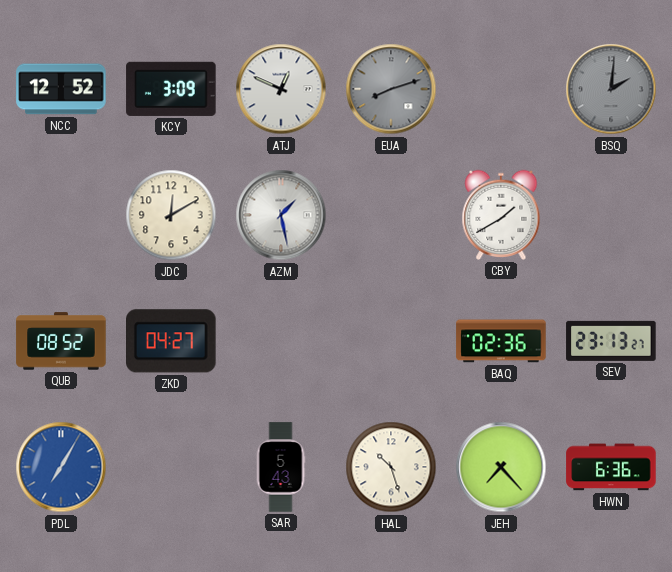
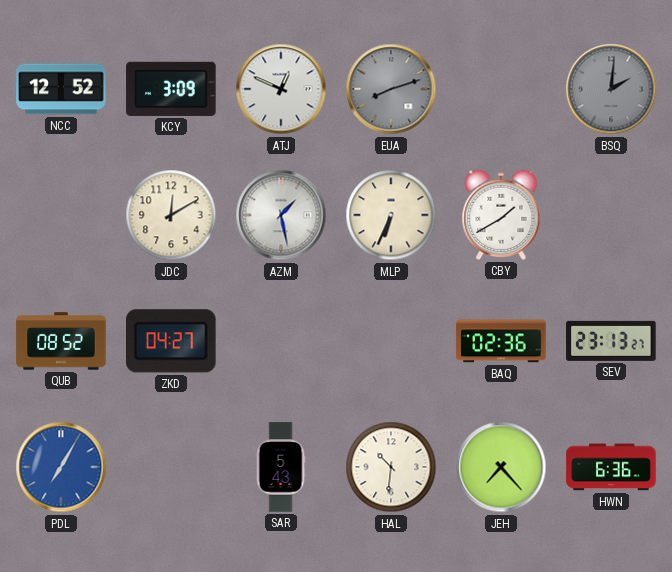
MLP: none -> 6:34 (391, 215)
HAL: 10:27 -> 10:31 (391, 467)
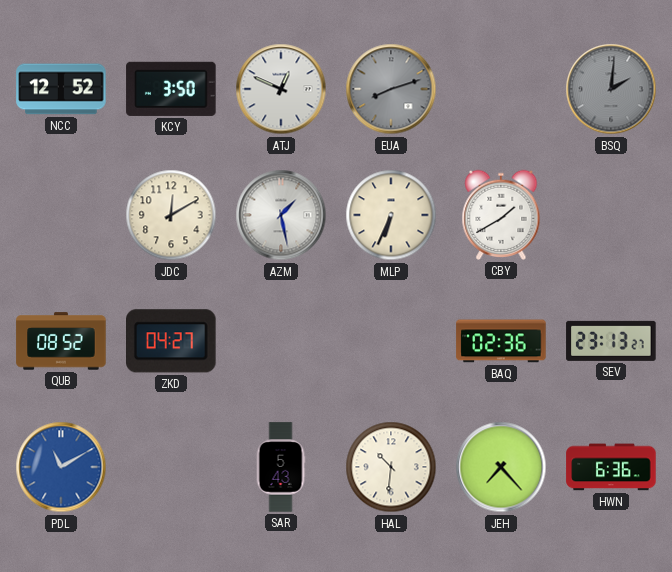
KCY: 3:09 -> 3:50 (171, 89)
PDL: 7:05 -> 11:10 (61, 467)
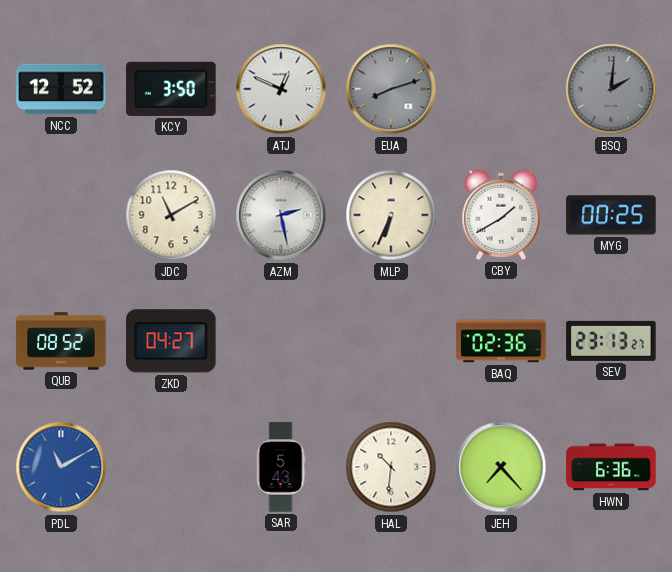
JDC: 12:10 -> 11:10 (171, 215)
AZM: 1:28 -> 2:28 (281, 215)
MYG: none -> 00:25 (611, 215)
